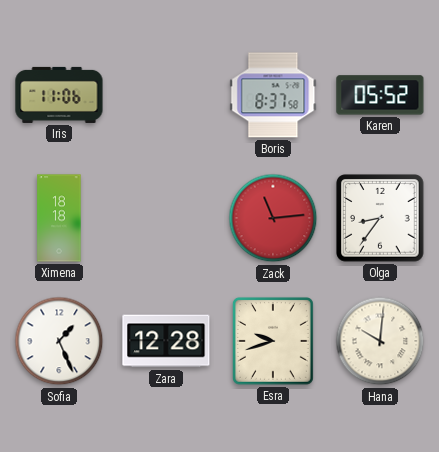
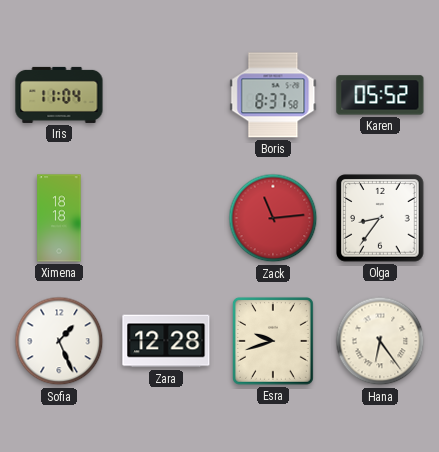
Iris: 11:06 -> 11:04 (59, 95)
Hana: 10:01 -> 6:24 (380, 341)
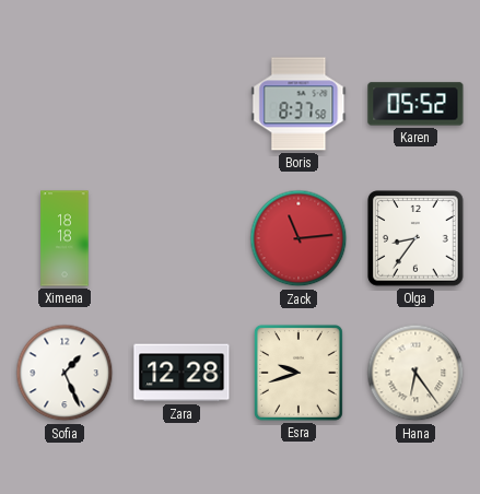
Iris: 11:04 -> none (59, 95)
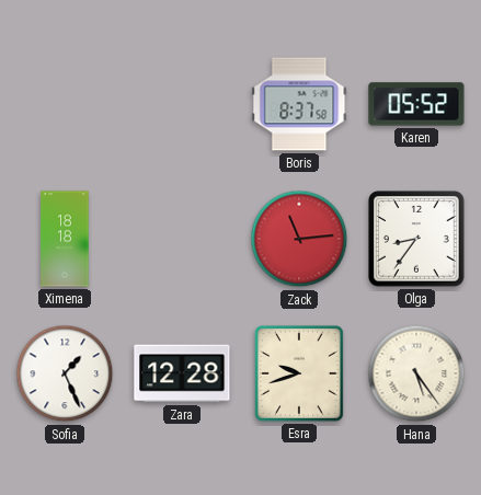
Hana: 6:24 -> 5:24 (416, 373)
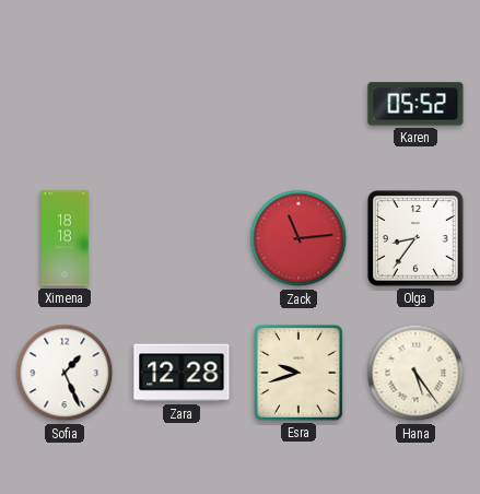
Boris: 8:37 -> none (299, 104)
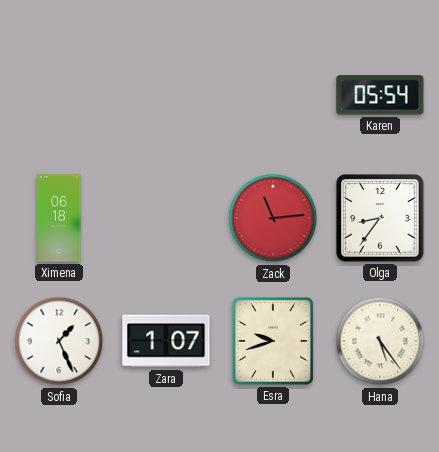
Karen: 05:52 -> 05:54 (380, 95)
Ximena: 18:18 -> 06:18 (59, 218)
Zara: 12:28 -> 1:07 (166, 341)
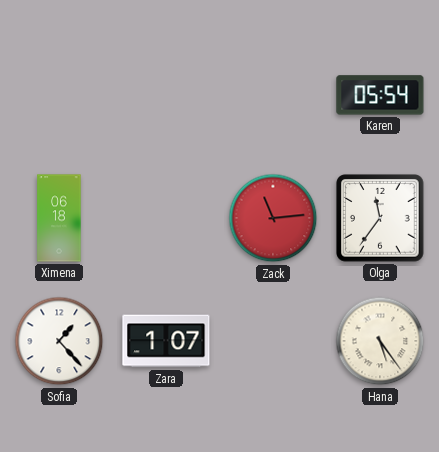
Olga: 8:36 -> 11:36 (380, 218)
Sofia: 1:26 -> 1:23 (59, 341)
Esra: 9:42 -> none (273, 341)
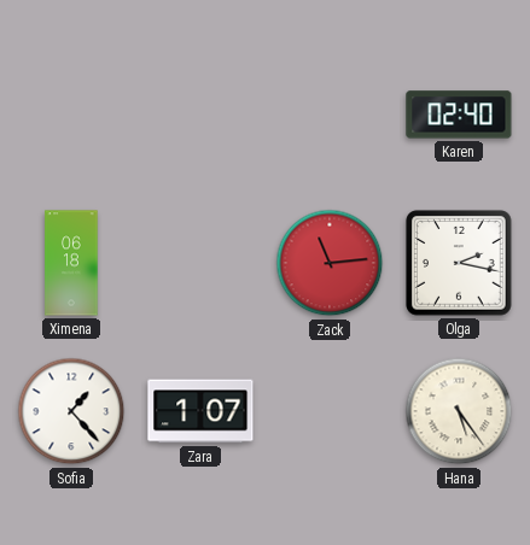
Karen: 05:54 -> 02:40 (459, 115)
Olga: 11:36 -> 2:17 (459, 263)
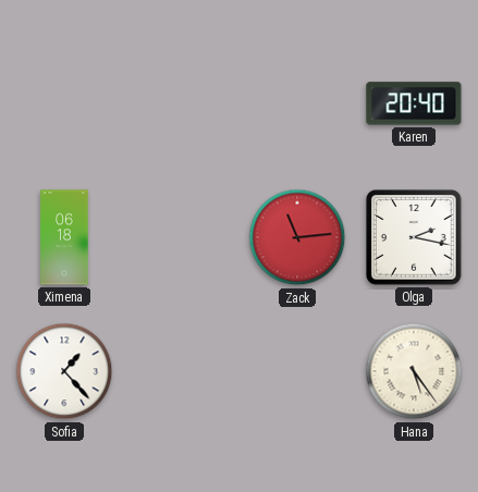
Karen: 02:40 -> 20:40 (414, 103)
Zara: 1:07 -> none (200, 411)
